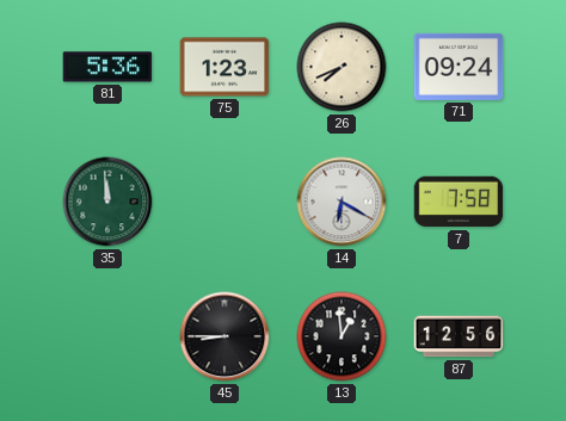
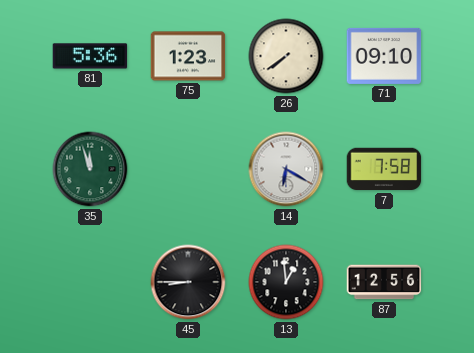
26: 7:41 -> 7:39 (286, 56)
71: 09:24 -> 09:10 (384, 56)
35: 11:59 -> 11:57 (90, 169)
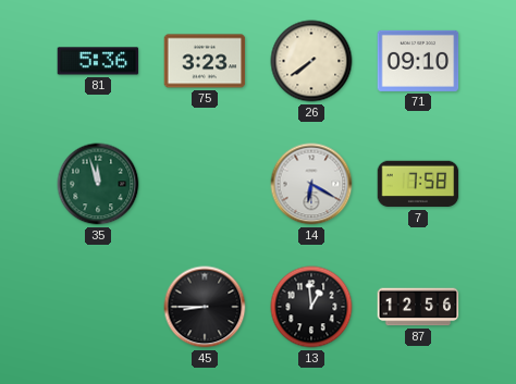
75: 1:23 -> 3:23 (205, 61)
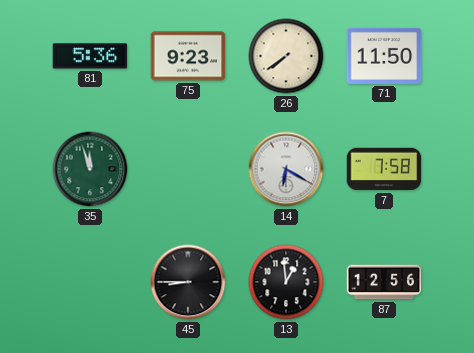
75: 3:23 -> 9:23 (188, 56)
71: 09:10 -> 11:50 (384, 56)
